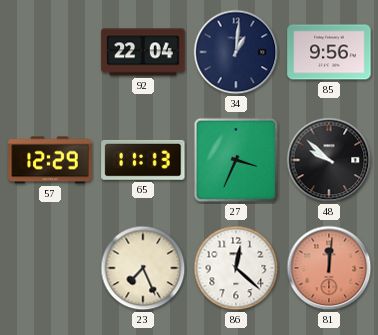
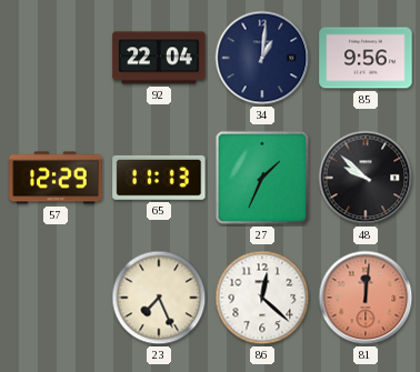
27: 3:34 -> 1:34 (262, 178)
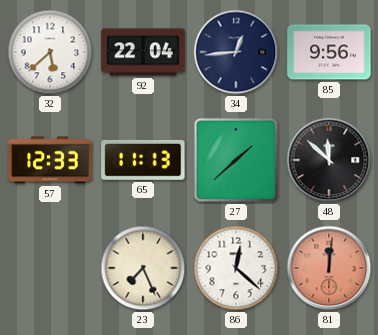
32: none -> 5:38 (50, 52)
34: 1:01 -> 12:44 (236, 52)
57: 12:29 -> 12:33 (50, 160)
27: 1:34 -> 1:38 (236, 160)
48: 9:52 -> 11:52 (329, 160)
